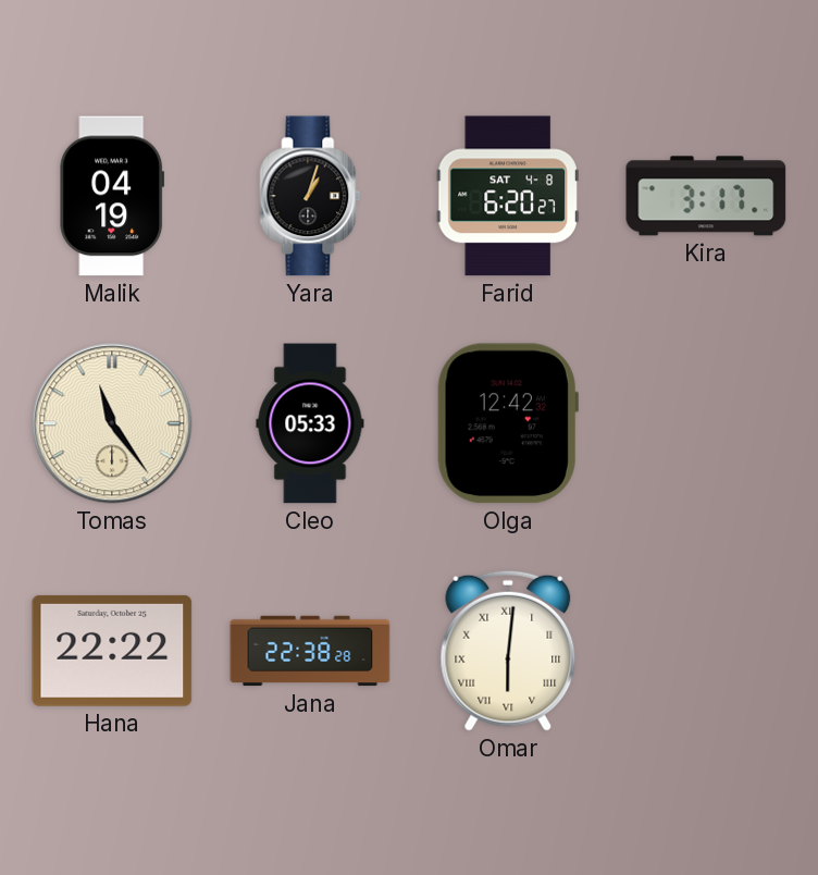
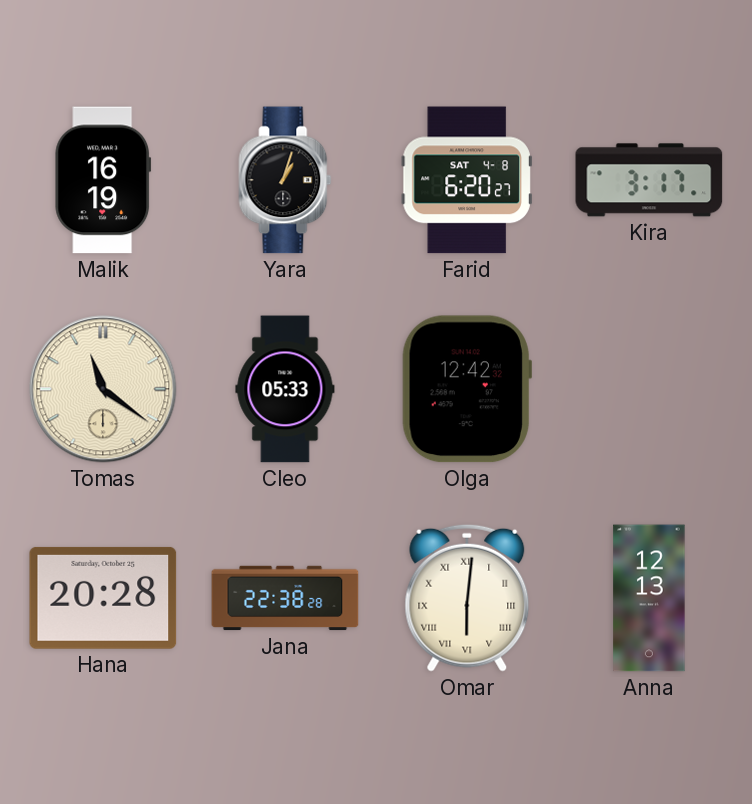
Malik: 04:19 -> 16:19 (103, 180)
Tomas: 11:24 -> 11:21 (103, 389)
Hana: 22:22 -> 20:28 (103, 598)
Anna: none -> 12:13 (649, 598)
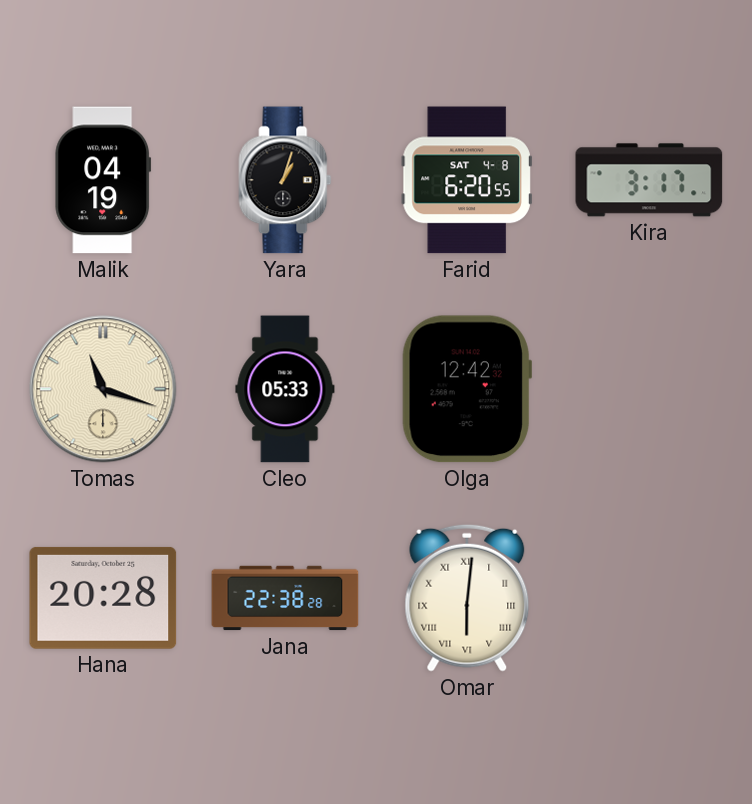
Malik: 16:19 -> 04:19 (103, 180)
Farid: 6:20:27 -> 6:20:55 (467, 180)
Tomas: 11:21 -> 11:18 (103, 389)
Anna: 12:13 -> none (649, 598)
